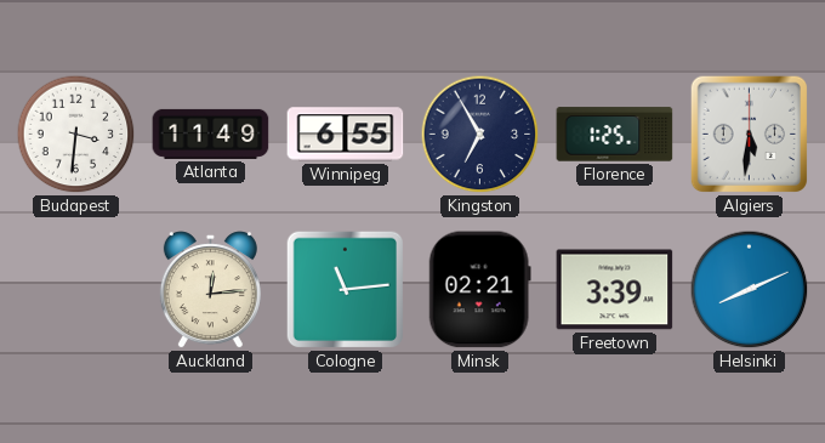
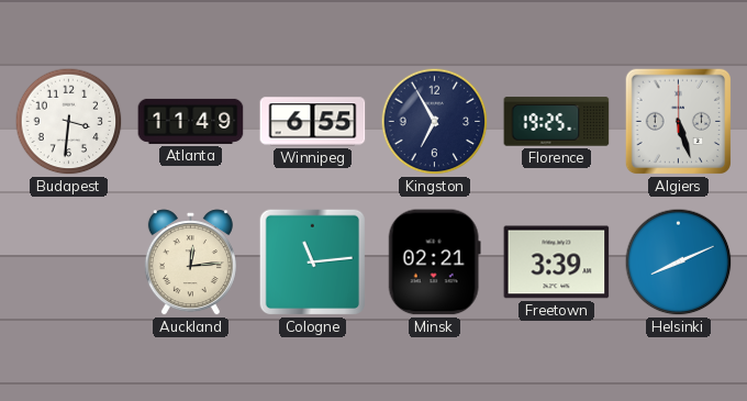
Florence: 1:25 -> 19:25 (557, 122)
Algiers: 5:31 -> 5:27 (679, 122)
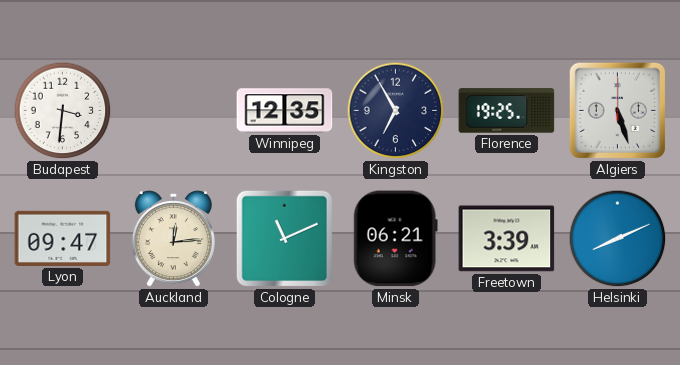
Atlanta: 11:49 -> none (191, 121)
Winnipeg: 6:55 -> 12:35 (285, 111)
Lyon: none -> 09:47 (63, 238)
Cologne: 11:14 -> 11:11 (285, 239)
Minsk: 02:21 -> 06:21 (395, 239)
